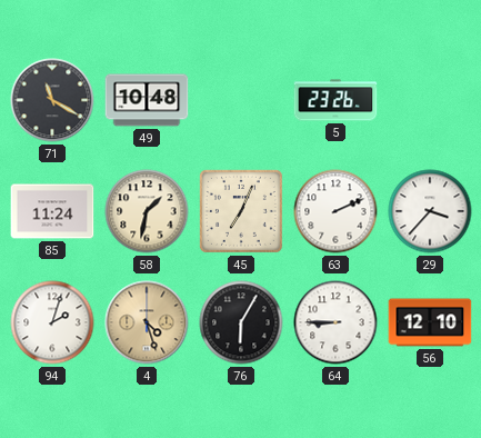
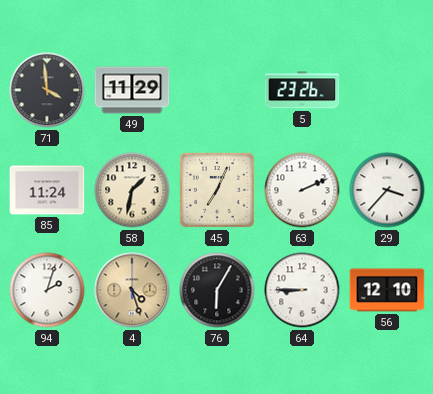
71: 11:20 -> 3:59 (47, 90)
49: 10:48 -> 11:29 (132, 90)
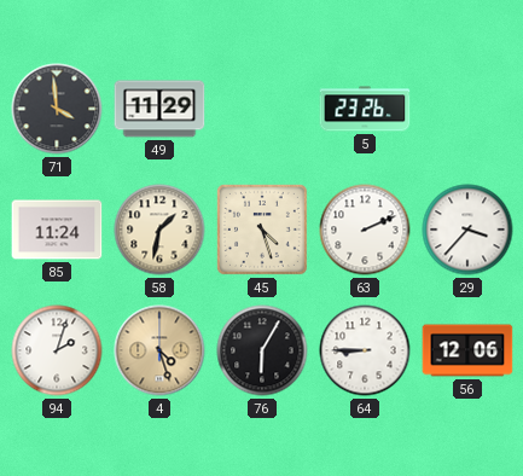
45: 7:04 -> 4:27 (262, 230)
56: 12:10 -> 12:06 (467, 350)
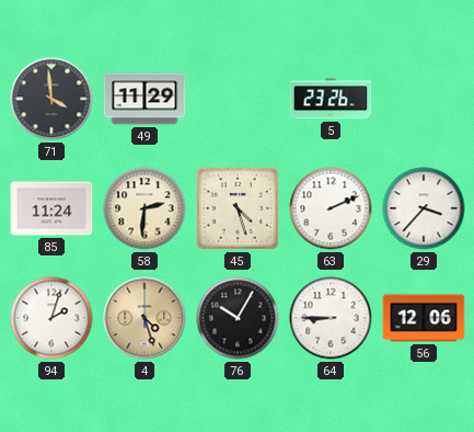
58: 1:32 -> 2:31 (144, 208)
76: 6:05 -> 10:05 (238, 318)
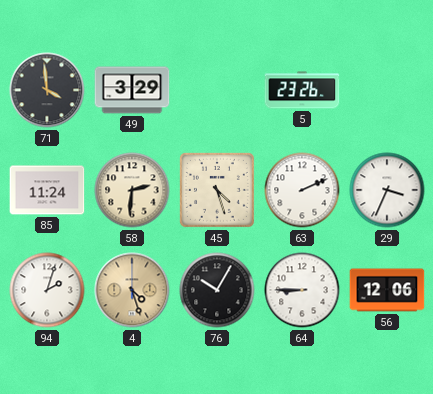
49: 11:29 -> 3:29 (132, 90)
29: 3:37 -> 3:34 (387, 190)
